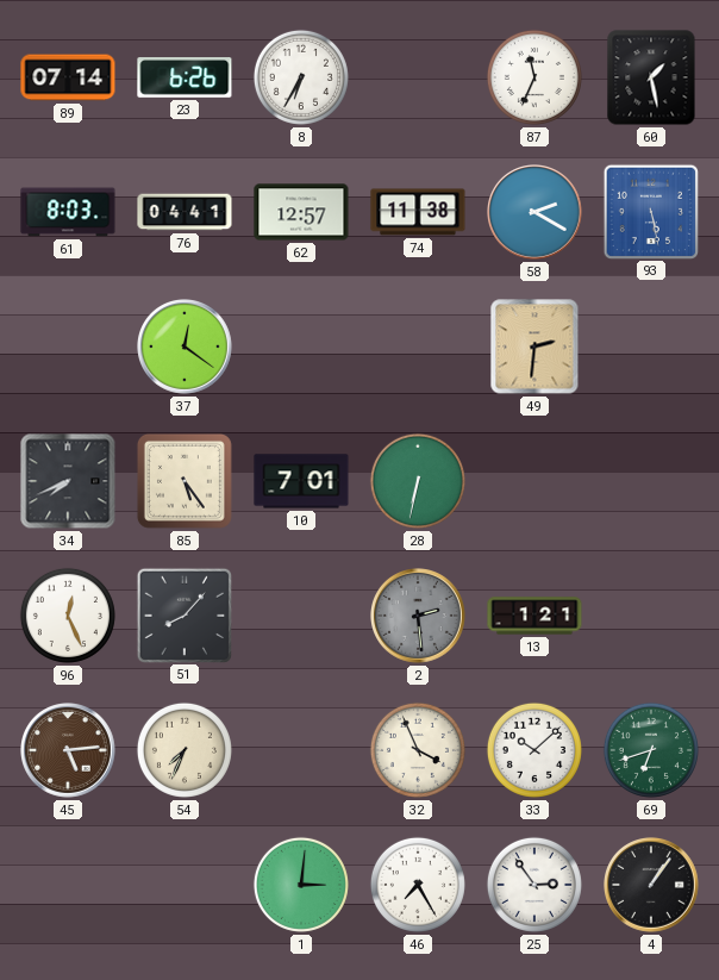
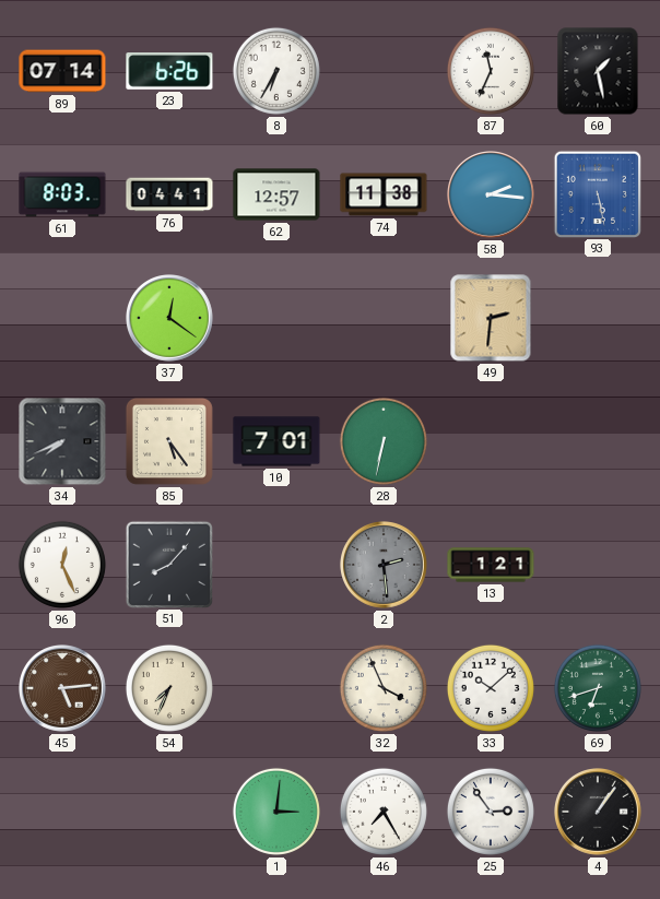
58: 2:20 -> 2:16 (492, 196)
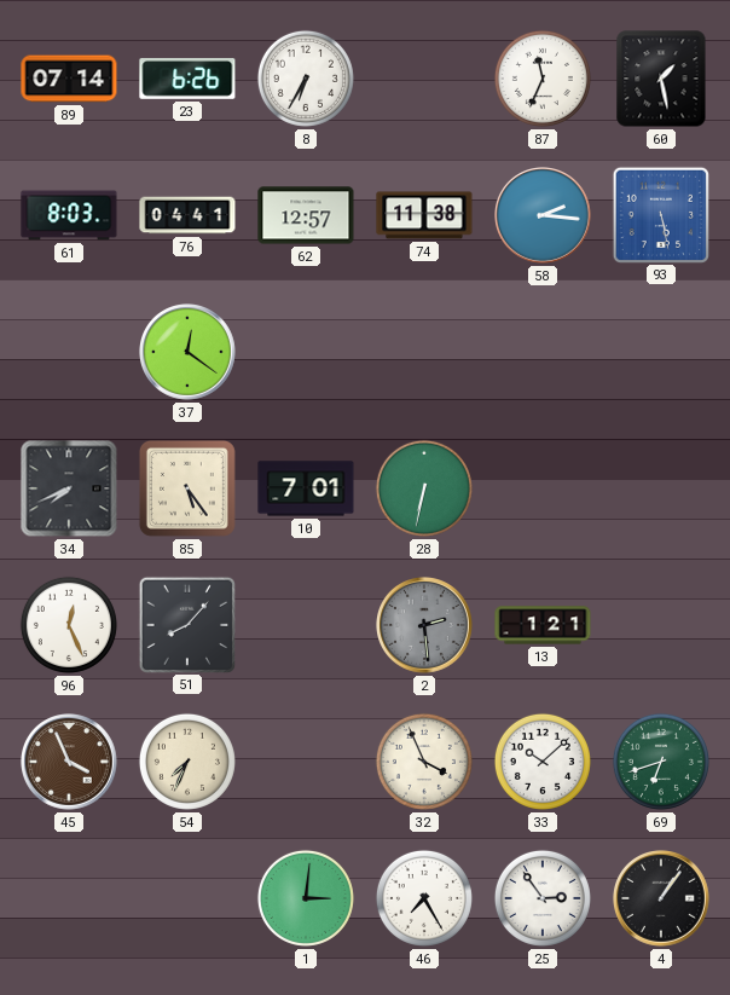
49: 2:31 -> none (491, 318)
45: 5:14 -> 3:56 (70, 763)
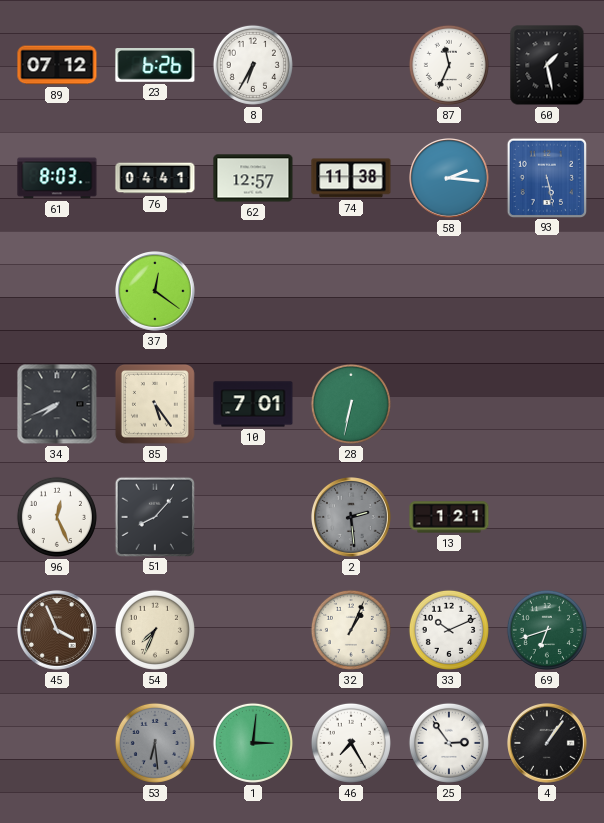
89: 07:14 -> 07:12 (57, 65)
32: 3:56 -> 1:04 (351, 630)
33: 10:08 -> 10:11 (449, 630)
53: none -> 6:29 (155, 743)
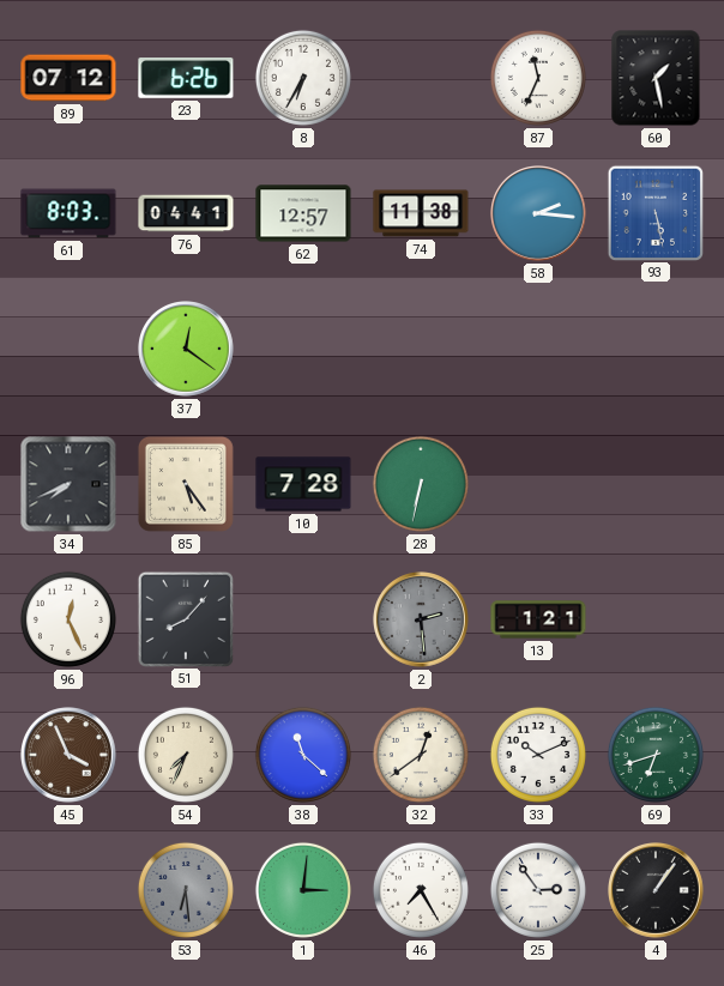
10: 7:01 -> 7:28 (303, 484)
38: none -> 11:22 (303, 755)
32: 1:04 -> 12:39 (421, 755)
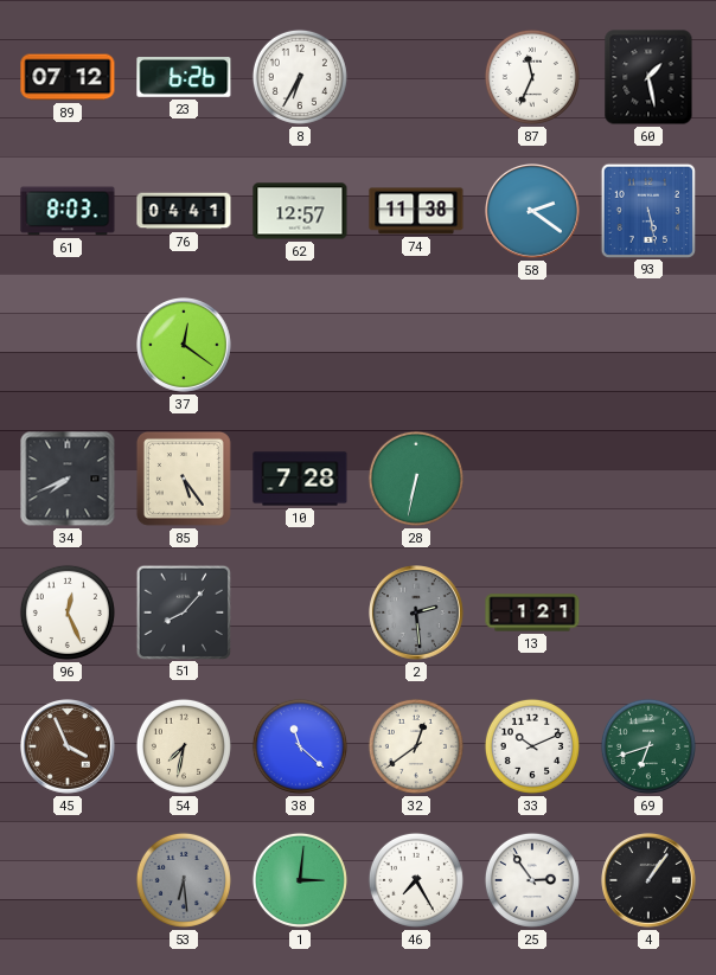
58: 2:16 -> 2:21 (533, 212)
54: 7:34 -> 7:32 (184, 746)
